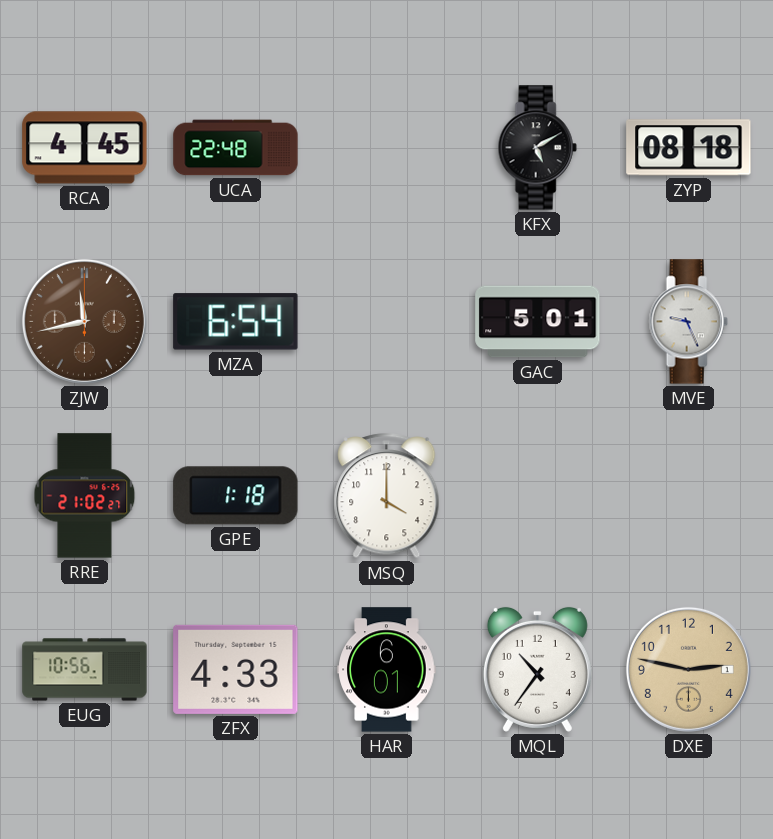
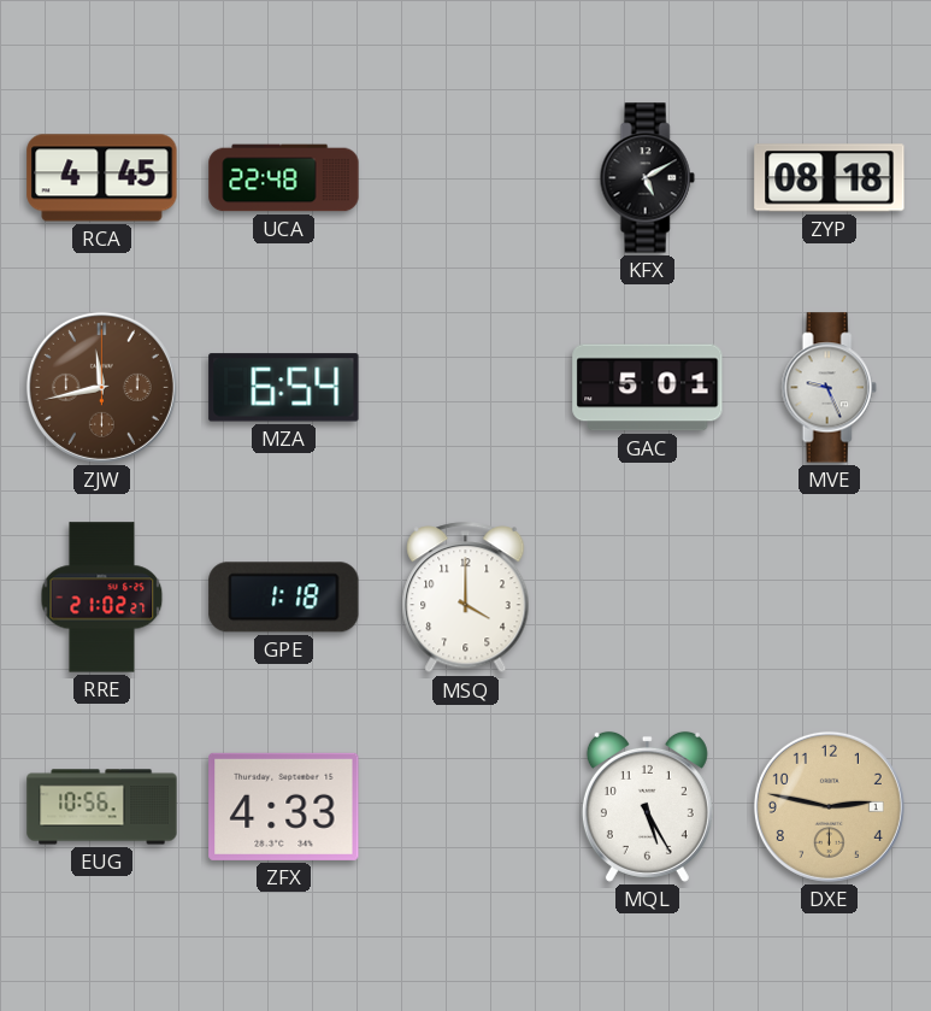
HAR: 6:01 -> none (387, 670)
MQL: 10:36 -> 5:25 (647, 806)
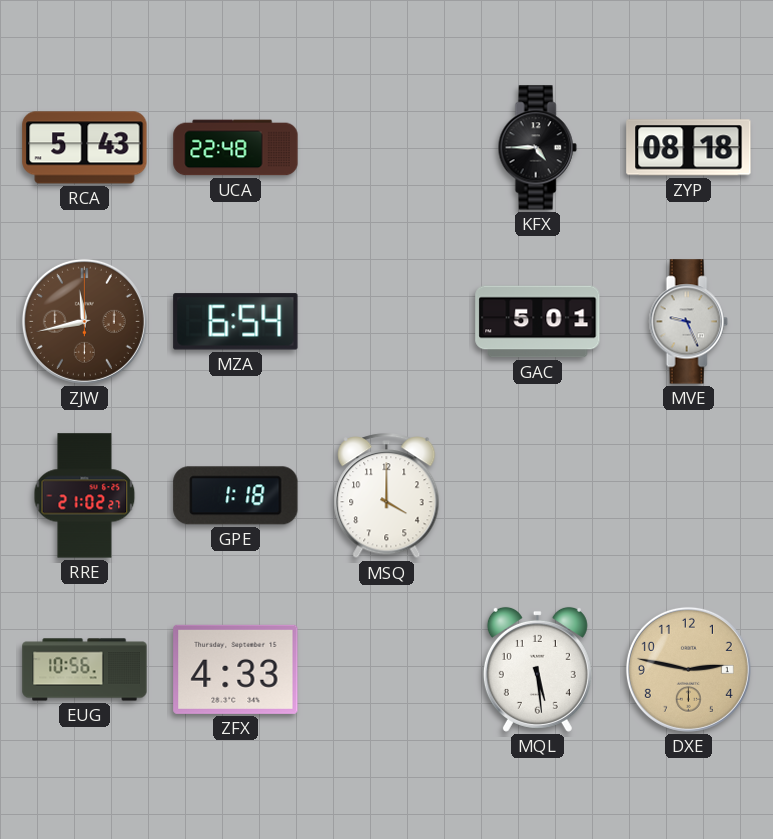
RCA: 4:45 -> 5:43 (85, 148)
KFX: 5:10 -> 4:45 (537, 148)
MQL: 5:25 -> 5:29 (537, 669)
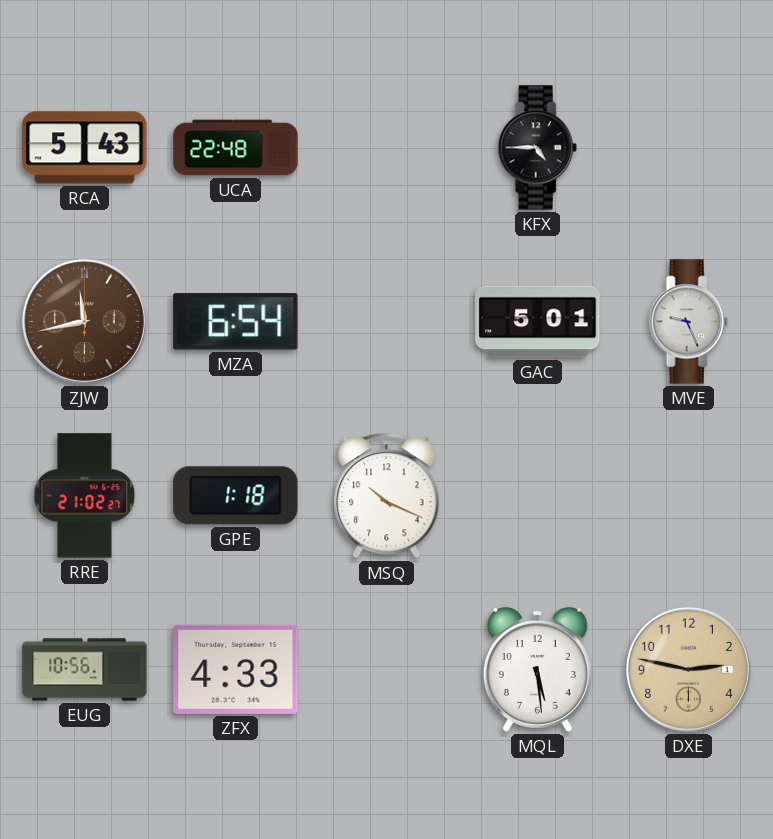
ZYP: 08:18 -> none (689, 148)
MSQ: 4:00 -> 10:19 (387, 496)
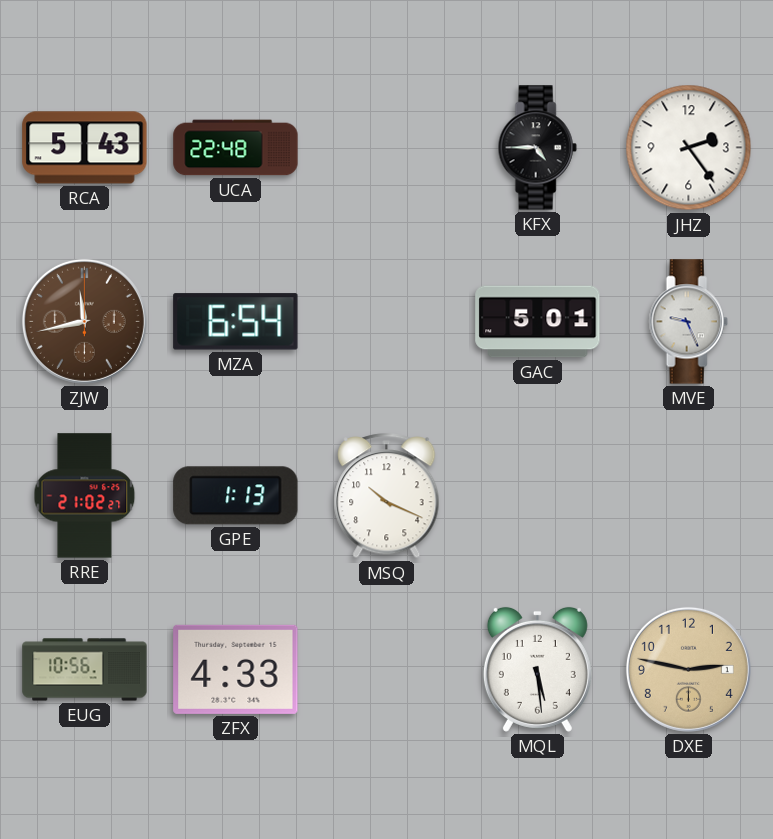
JHZ: none -> 2:24 (689, 148)
GPE: 1:18 -> 1:13 (236, 496)
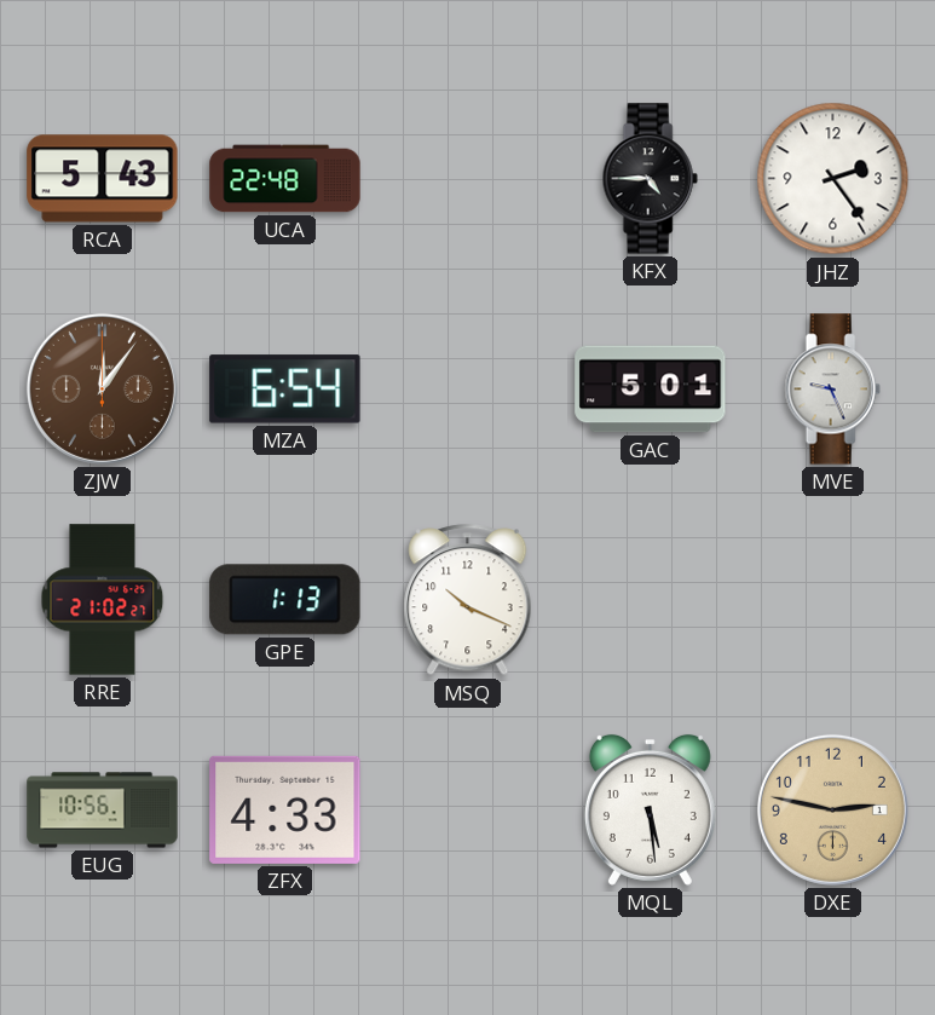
ZJW: 11:43 -> 12:06 (102, 388)
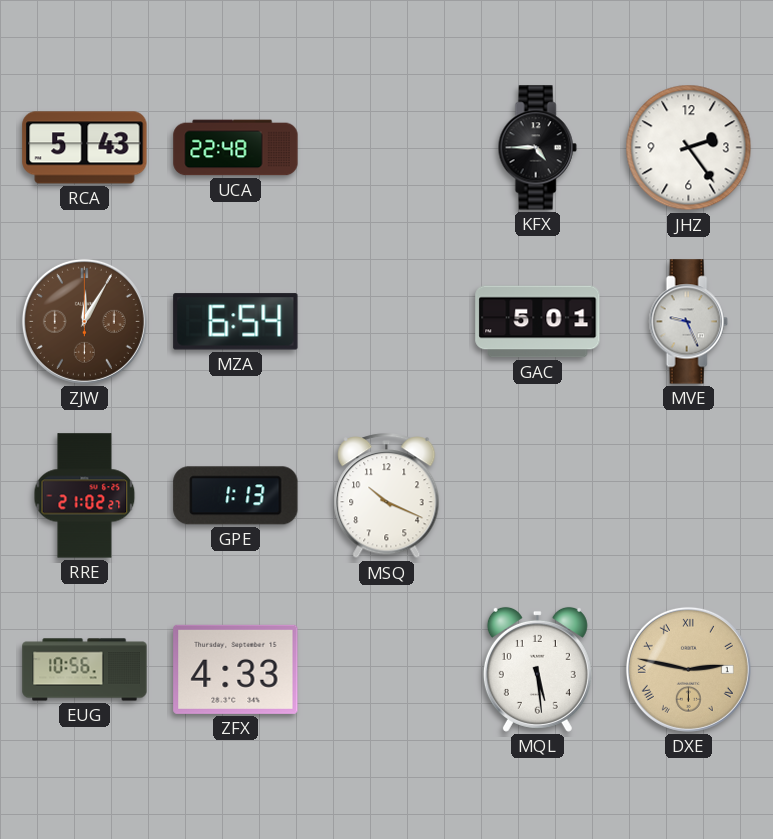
ZJW: 12:06 -> 12:05 (84, 321)
DXE numerals: Arabic -> Roman (688, 669)
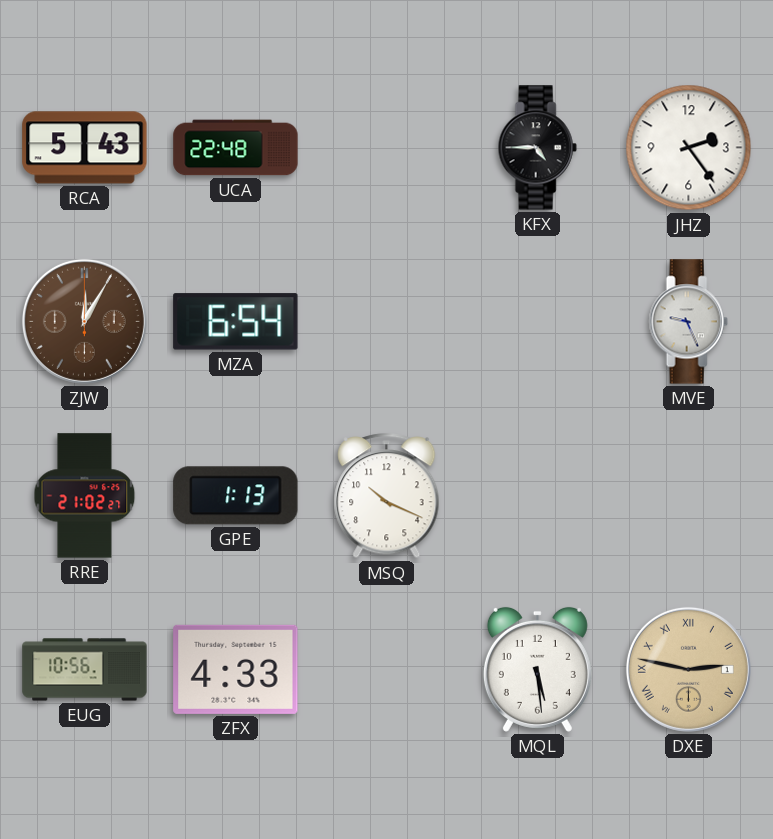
GAC: 5:01 -> none (538, 322)
